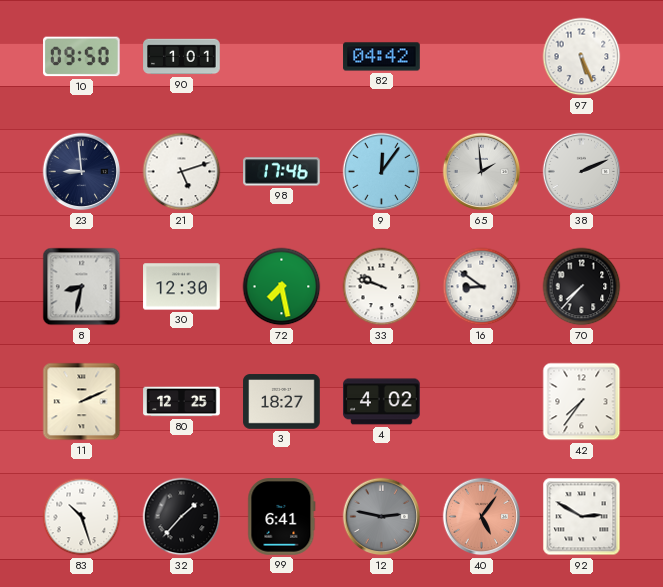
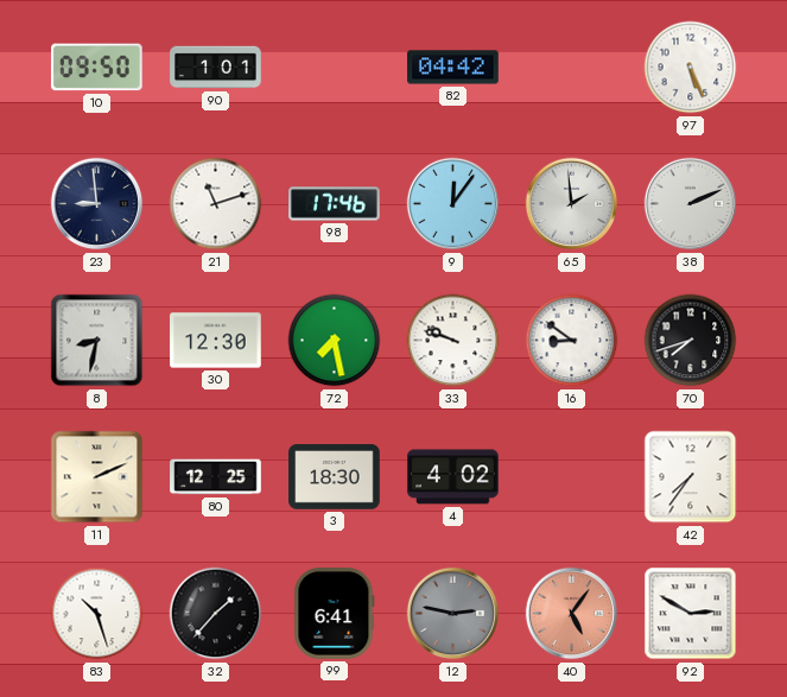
21: 5:12 -> 11:12 (216, 204)
70: 7:37 -> 7:42 (691, 341)
3: 18:27 -> 18:30 (335, 477)
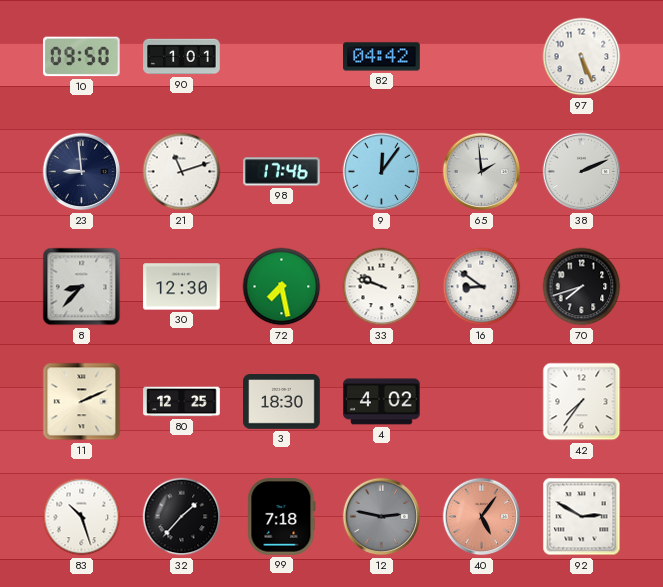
8: 8:32 -> 8:37 (82, 287)
99: 6:41 -> 7:18 (282, 517)
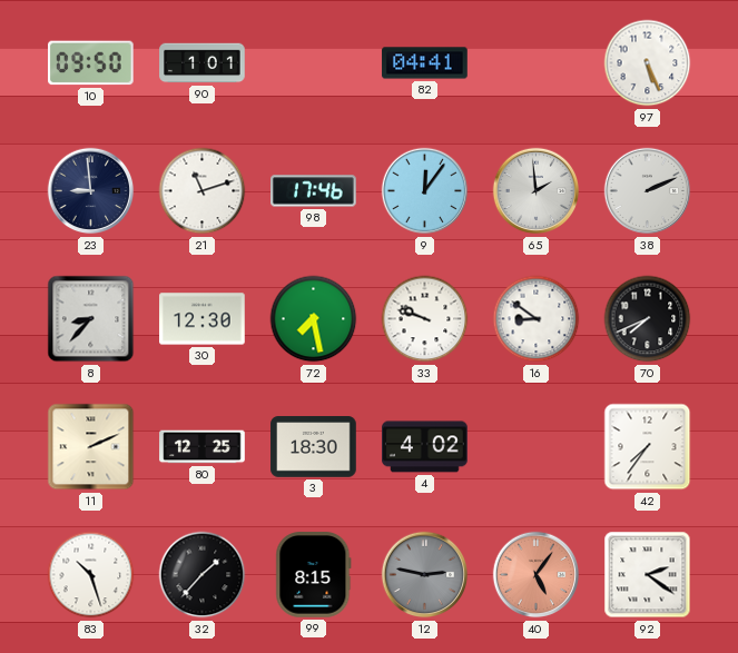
82: 04:42 -> 04:41 (425, 63)
70: 7:42 -> 7:41 (648, 319)
99: 7:18 -> 8:15 (314, 575)
92: 2:50 -> 2:21 (648, 575)
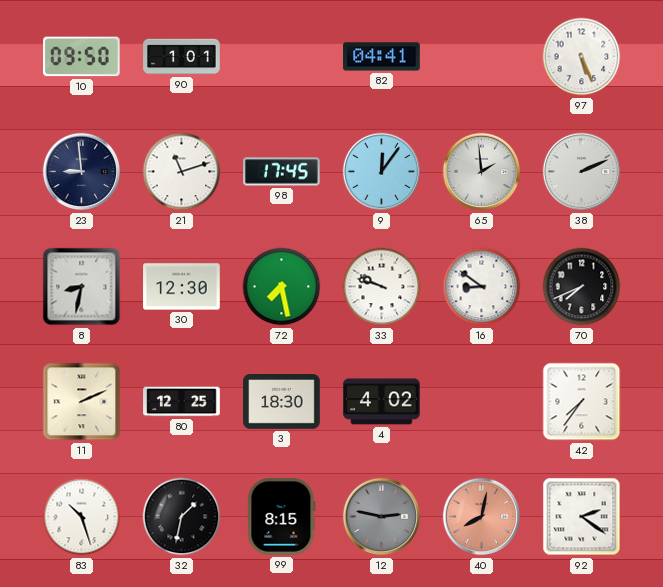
98: 17:46 -> 17:45 (282, 172)
8: 8:37 -> 8:32 (82, 287)
32: 1:37 -> 1:32 (182, 517)
40: 5:06 -> 8:02 (482, 517)
